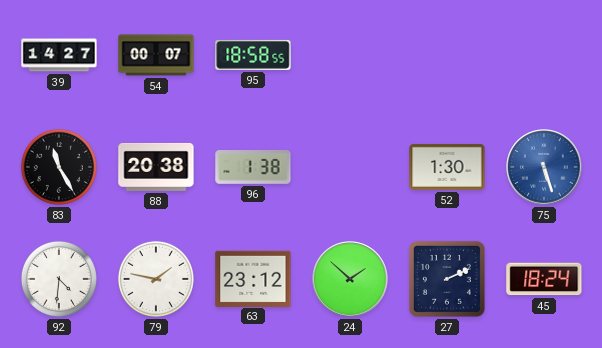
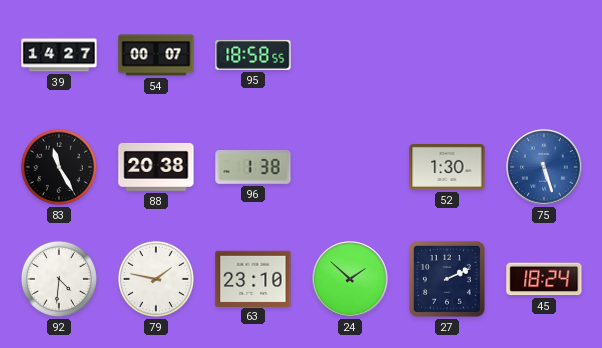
63: 23:12 -> 23:10 (253, 278)
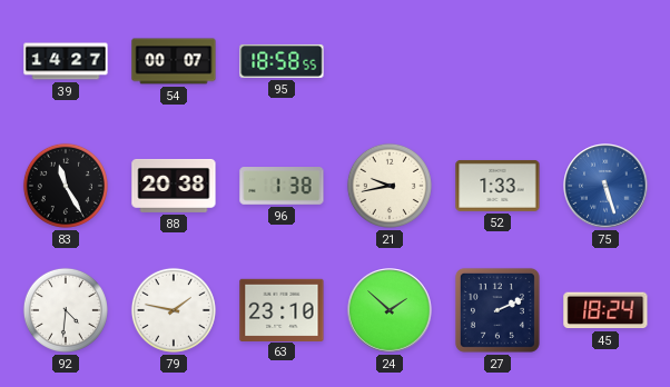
21: none -> 9:43 (390, 186)
52: 1:30 -> 1:33 (497, 186)
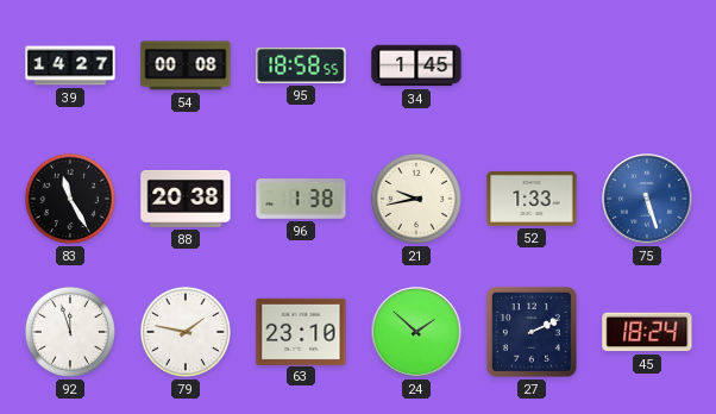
54: 00:07 -> 00:08 (186, 65)
34: none -> 1:45 (416, 65)
92: 4:31 -> 11:57 (70, 332)
